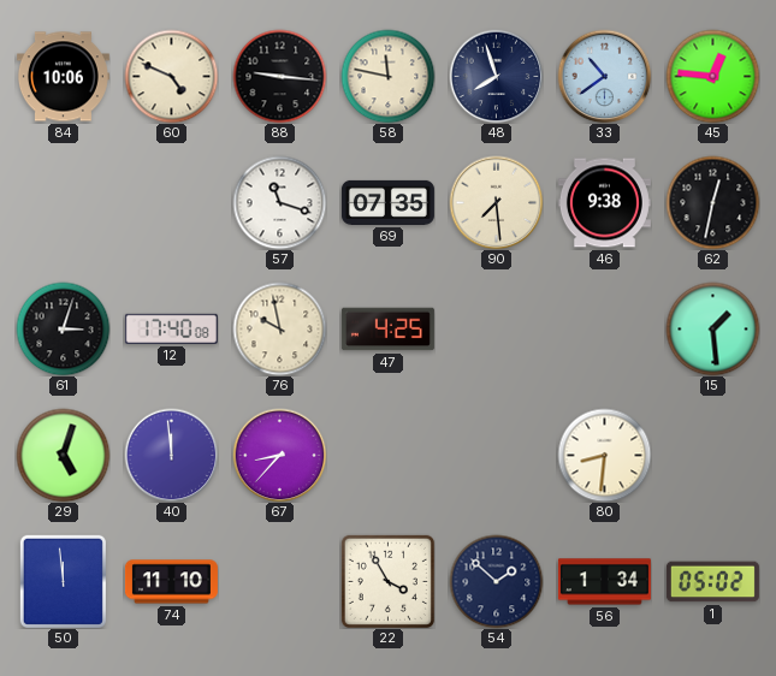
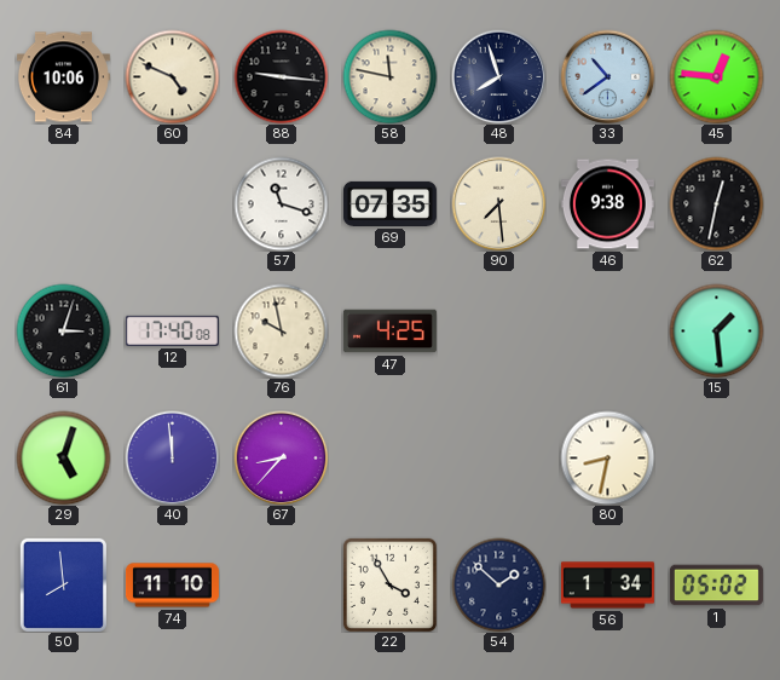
80: 8:31 -> 8:32 (607, 457)
50: 11:59 -> 7:59 (63, 584)
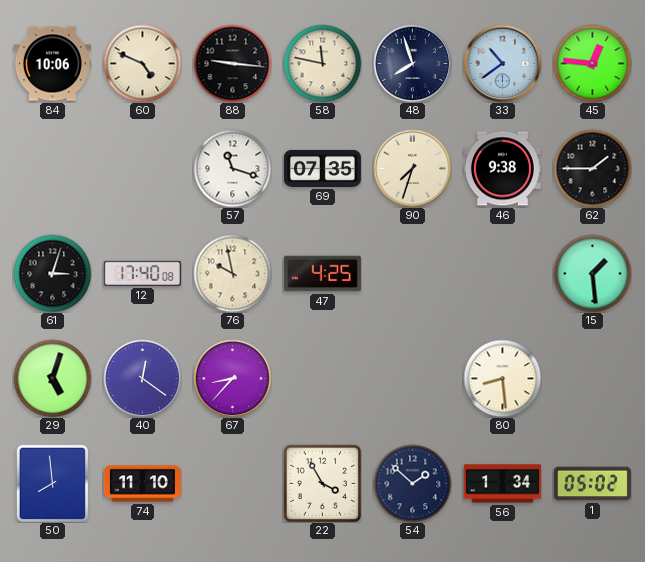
90: 7:29 -> 7:33 (412, 168)
62: 12:32 -> 1:45 (592, 168)
40: 11:59 -> 12:21 (142, 378)
80: 8:32 -> 8:29 (502, 378)
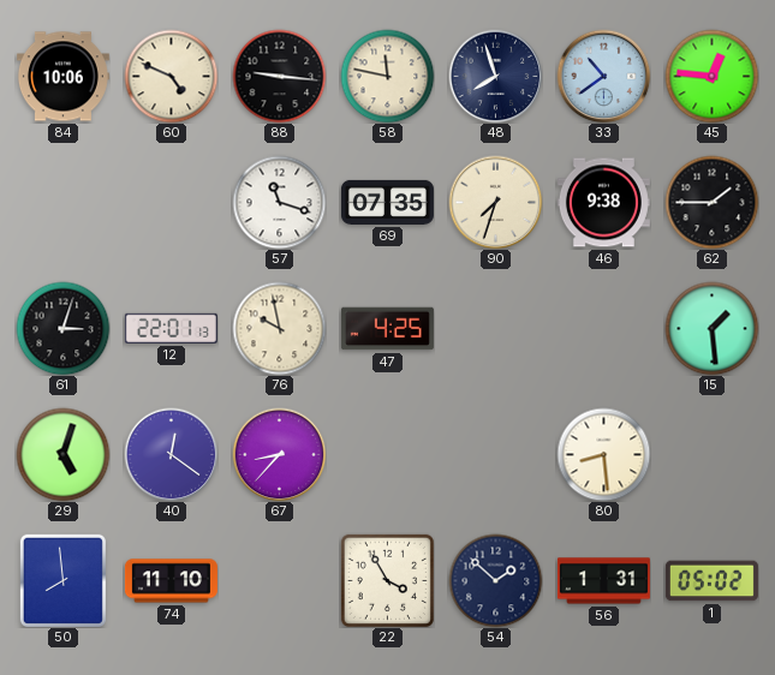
12: 17:40 -> 22:01 (171, 328)
56: 1:34 -> 1:31 (603, 581)
